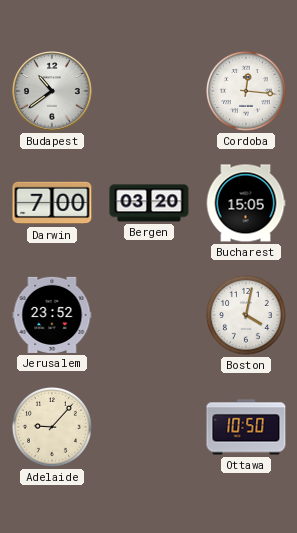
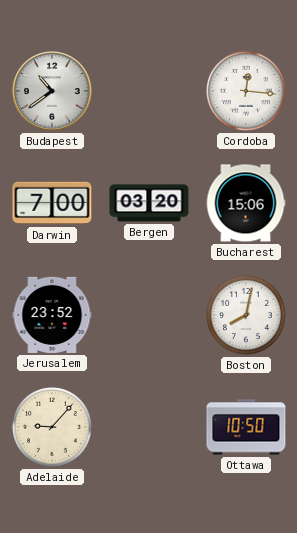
Bucharest: 15:05 -> 15:06 (246, 203)
Boston: 4:02 -> 8:02 (246, 316)
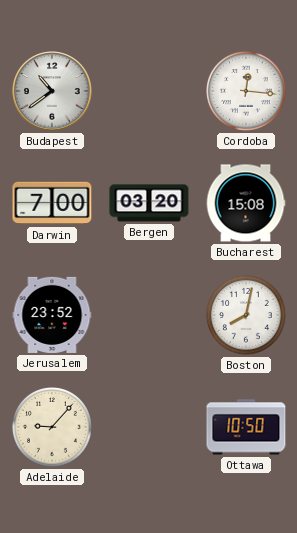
Bucharest: 15:06 -> 15:08 (246, 203)
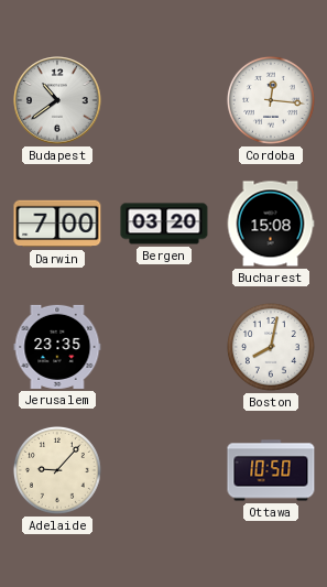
Jerusalem: 23:52 -> 23:35 (57, 347)
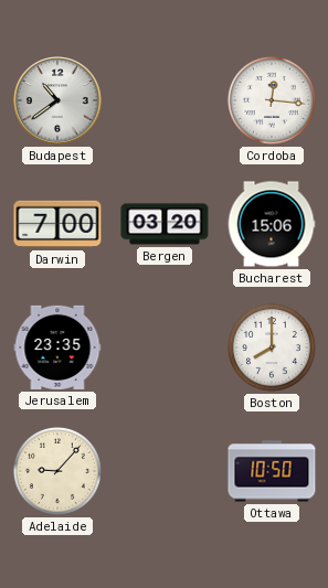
Bucharest: 15:08 -> 15:06 (272, 224)
Boston: 8:02 -> 8:00 (272, 349)
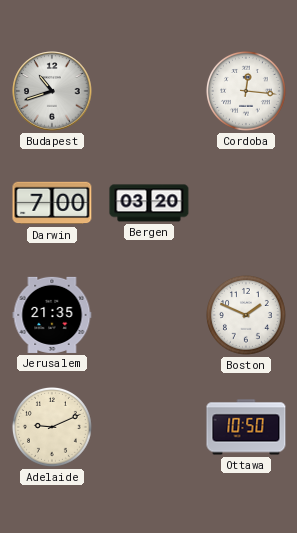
Budapest: 10:39 -> 10:42 (52, 91)
Bucharest: 15:06 -> none (272, 224)
Jerusalem: 23:35 -> 21:35 (52, 315)
Boston: 8:00 -> 1:49 (246, 316)
Adelaide: 9:07 -> 9:11 (52, 428)
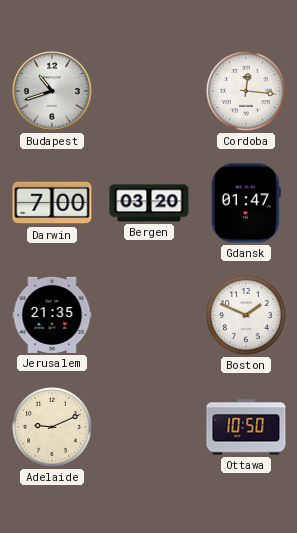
Gdansk: none -> 01:47 (246, 203)
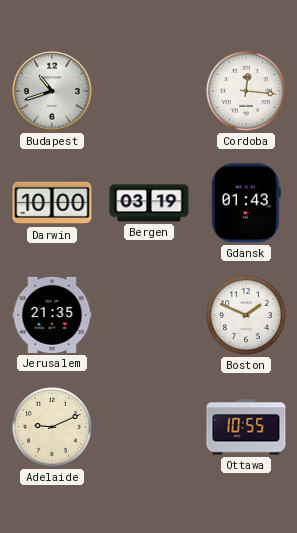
Darwin: 7:00 -> 10:00 (52, 203)
Bergen: 03:20 -> 03:19 (149, 203)
Gdansk: 01:47 -> 01:43 (246, 203)
Ottawa: 10:50 -> 10:55 (246, 427)
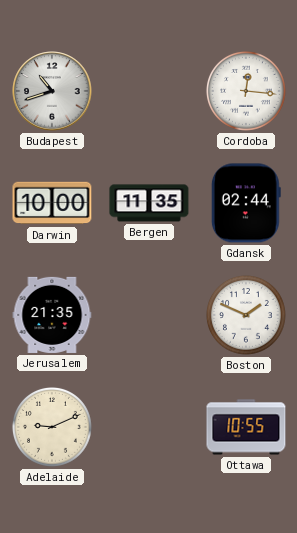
Bergen: 03:19 -> 11:35 (149, 203)
Gdansk: 01:43 -> 02:44 (246, 203)
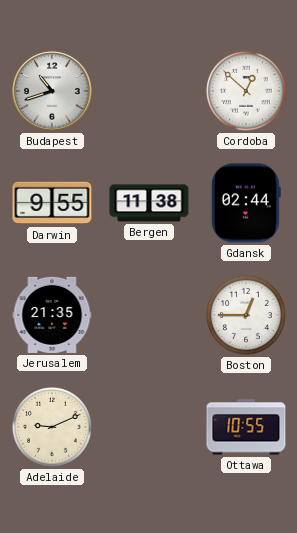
Cordoba: 12:16 -> 12:52 (246, 92)
Darwin: 10:00 -> 9:55 (52, 203)
Bergen: 11:35 -> 11:38 (149, 203)
Boston: 1:49 -> 12:45 (246, 316)
